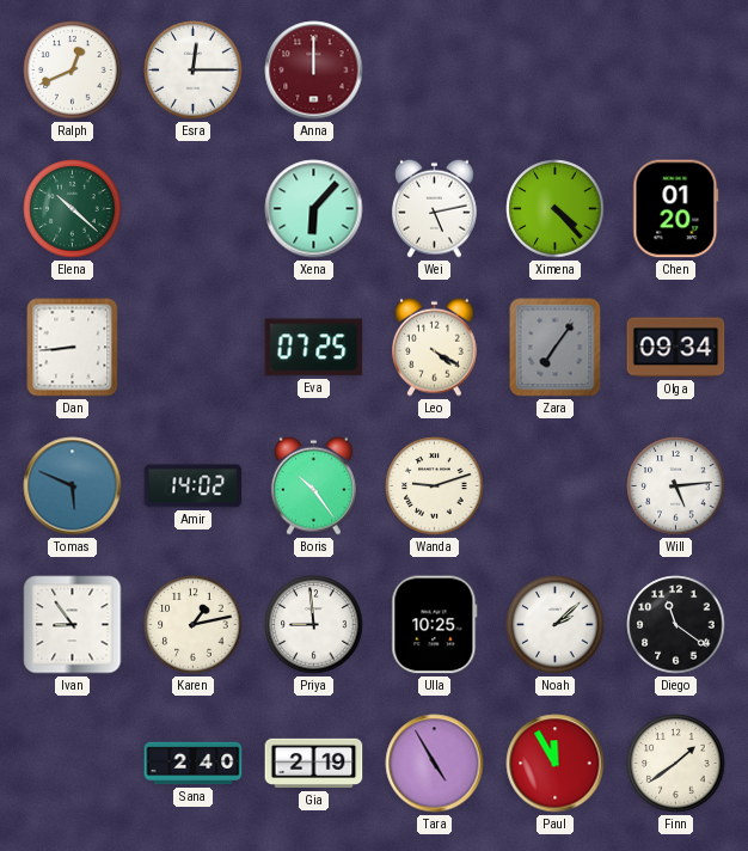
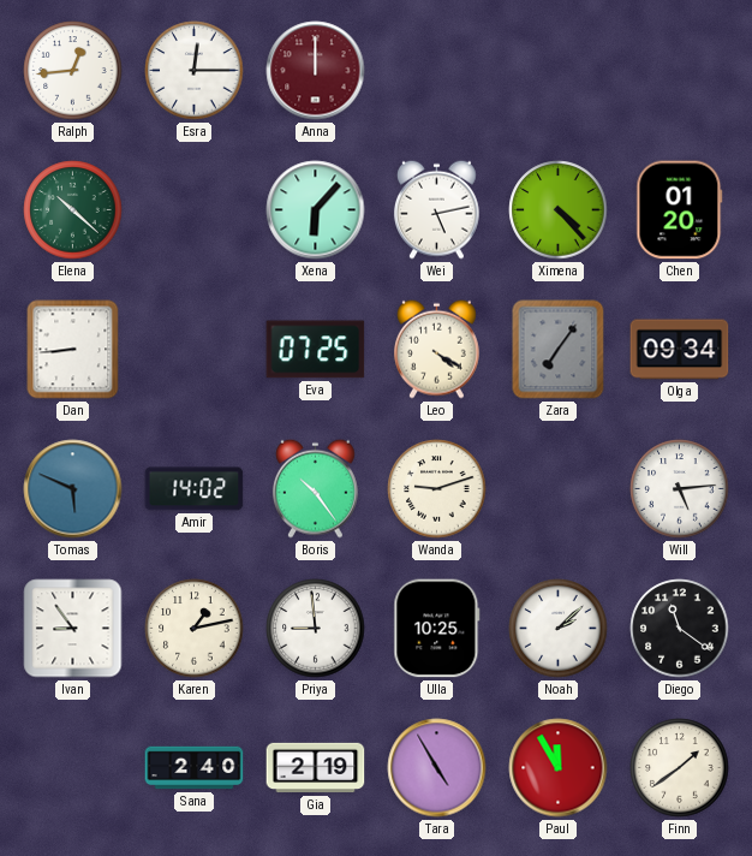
Ralph: 12:41 -> 12:44 (73, 71)
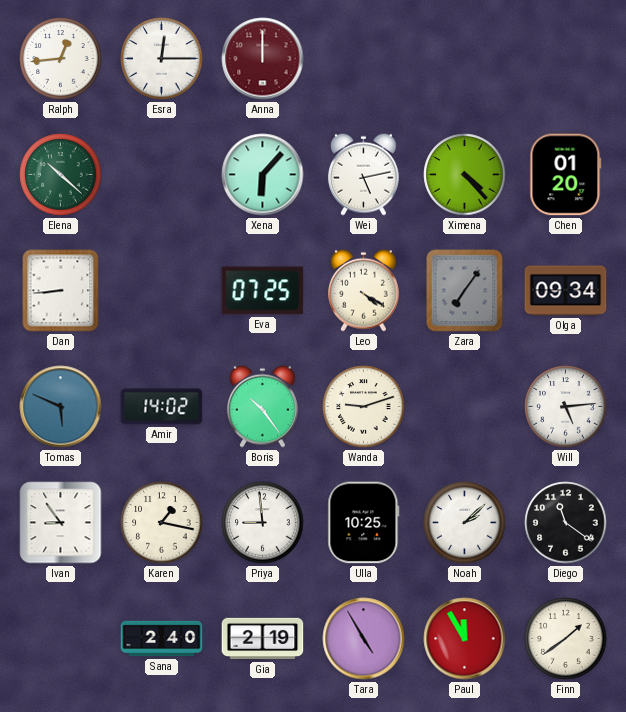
Karen: 1:13 -> 1:17 (162, 523)
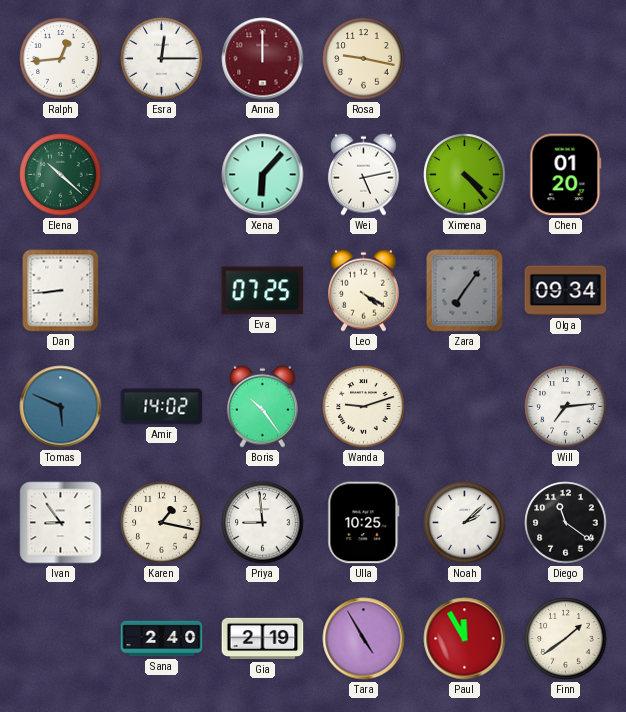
Rosa: none -> 9:17 (364, 59)
Will: 5:14 -> 7:14 (566, 407)
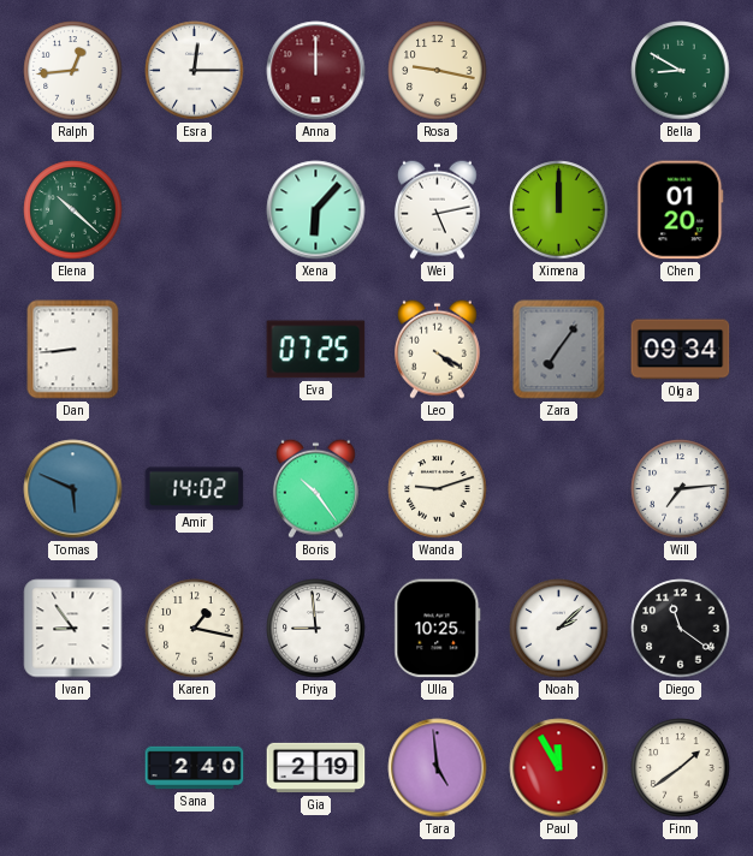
Bella: none -> 8:50 (681, 71)
Ximena: 4:23 -> 12:00 (559, 210)
Tara: 4:55 -> 4:59 (438, 768)
